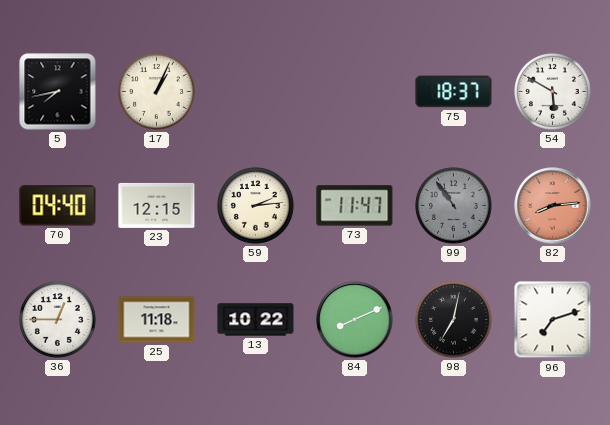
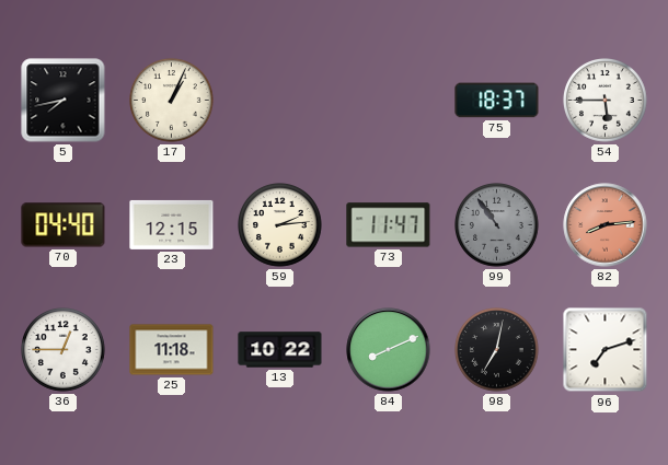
54: 5:50 -> 5:45 (606, 101)
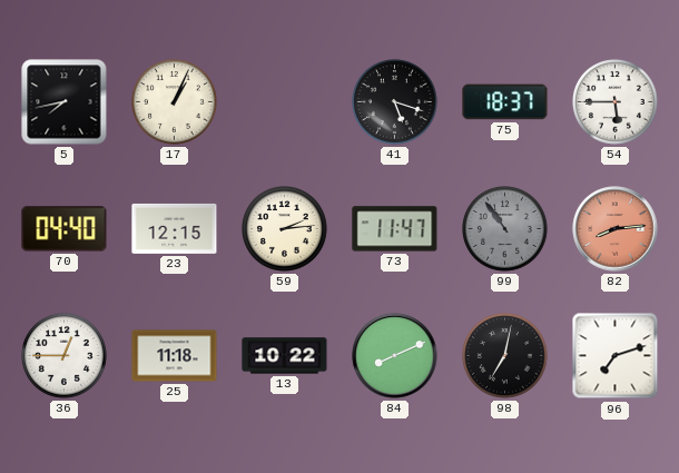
41: none -> 5:18 (395, 102)
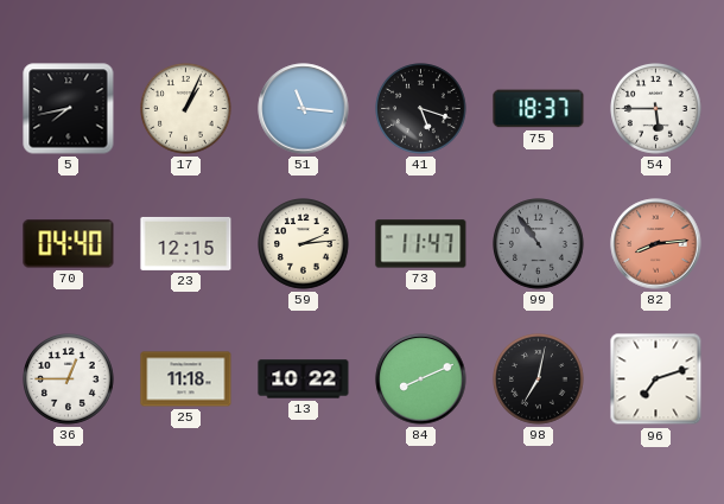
51: none -> 11:16 (304, 109)
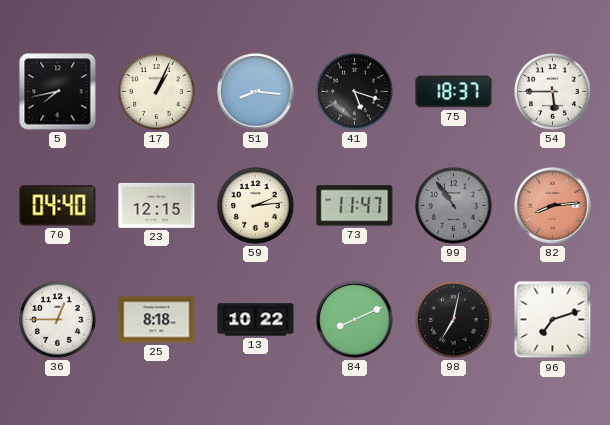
51: 11:16 -> 8:16 (256, 92)
25: 11:18 -> 8:18 (157, 320)
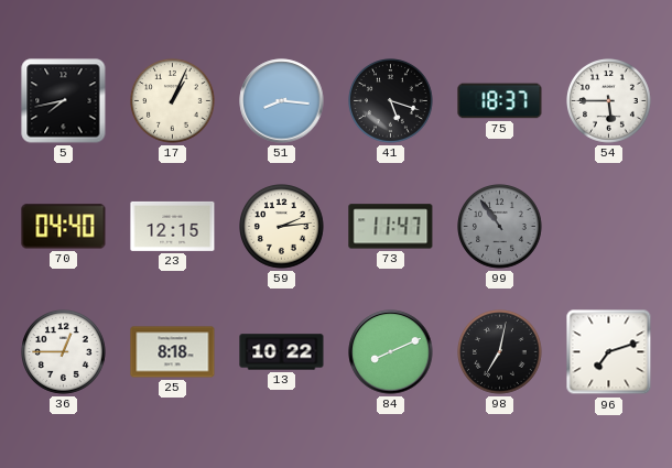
82: 8:14 -> none (553, 206)
